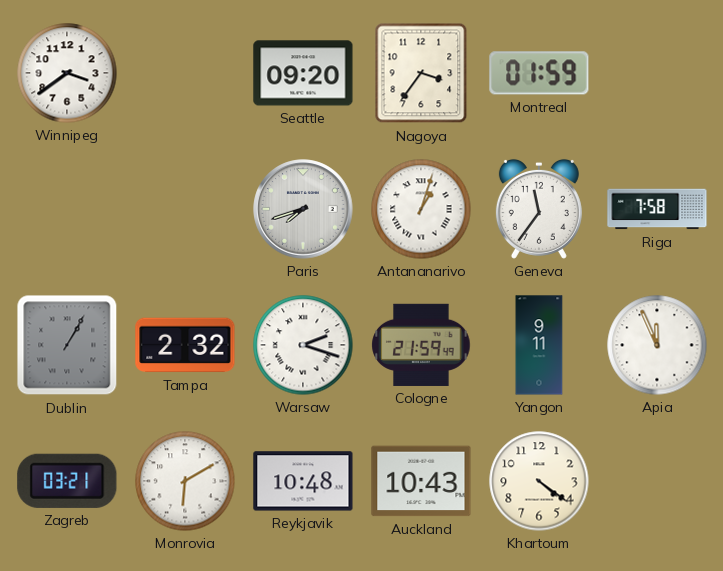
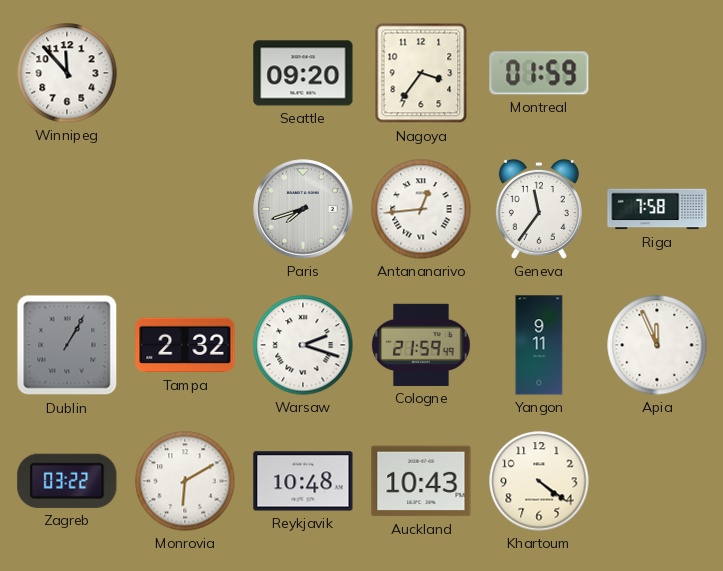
Winnipeg: 3:39 -> 11:53 (67, 73)
Antananarivo: 1:03 -> 12:44 (421, 209)
Zagreb: 03:21 -> 03:22 (67, 481)
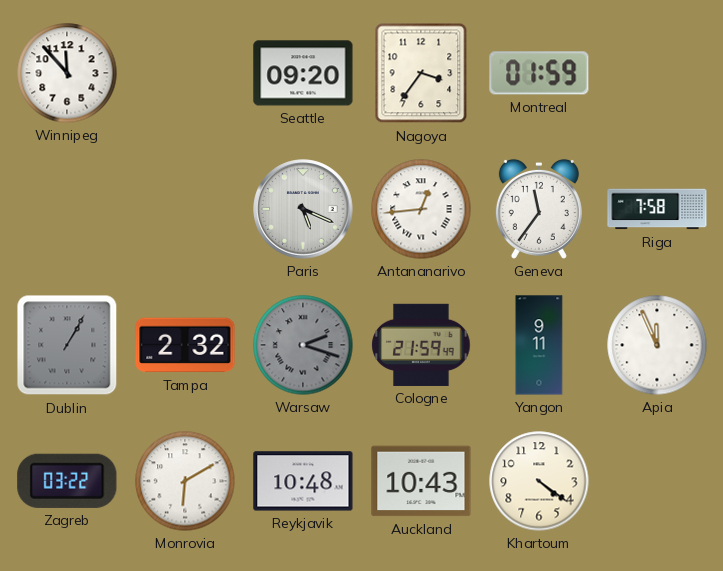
Paris: 7:42 -> 5:19 (303, 209)
Warsaw dial: white -> grey (303, 345)
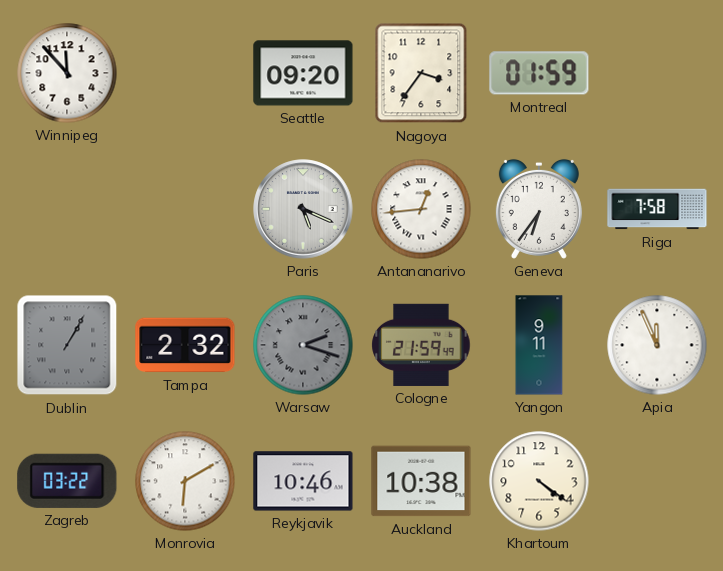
Geneva: 11:36 -> 6:36 (539, 209)
Reykjavik: 10:48 -> 10:46 (303, 481)
Auckland: 10:43 -> 10:38 (421, 481)
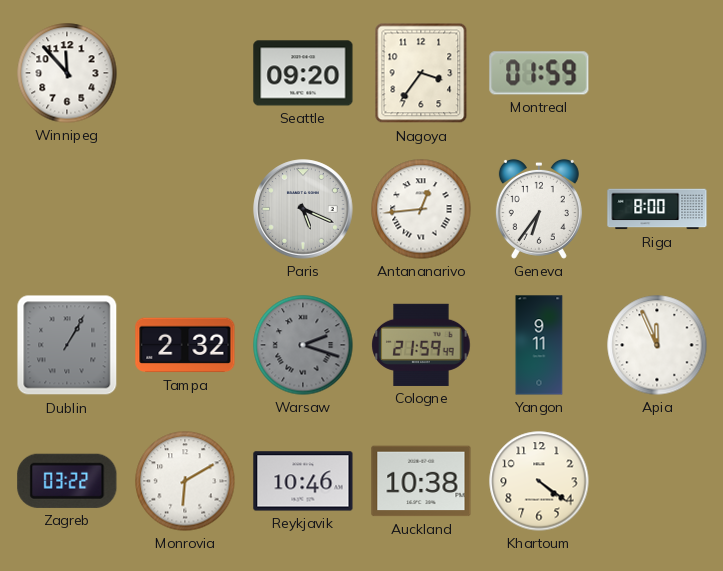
Riga: 7:58 -> 8:00 (657, 209)
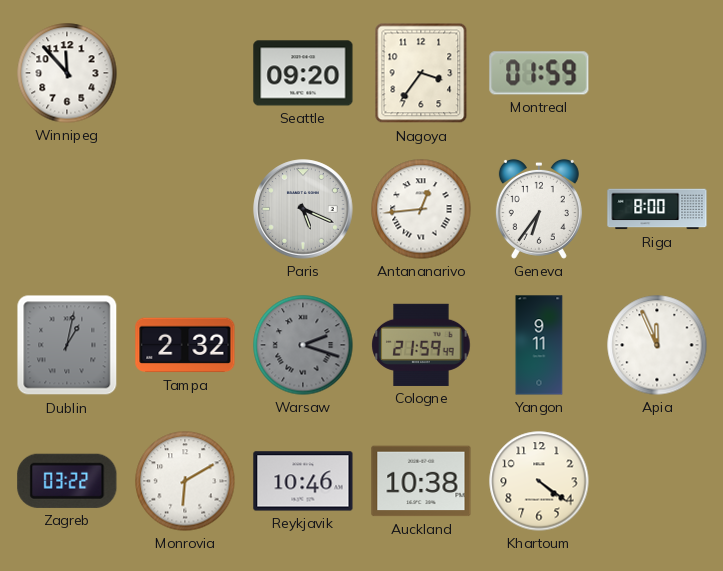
Dublin: 1:05 -> 1:02 (67, 345)
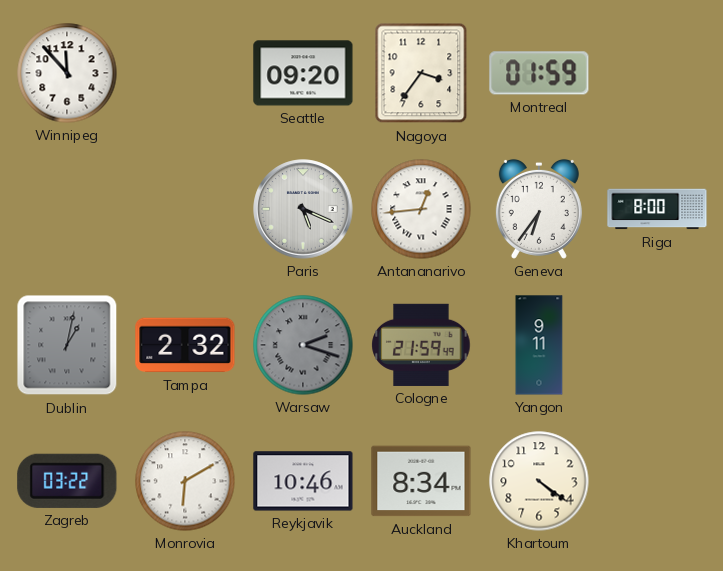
Apia: 11:56 -> none (657, 345)
Auckland: 10:38 -> 8:34 (421, 481)
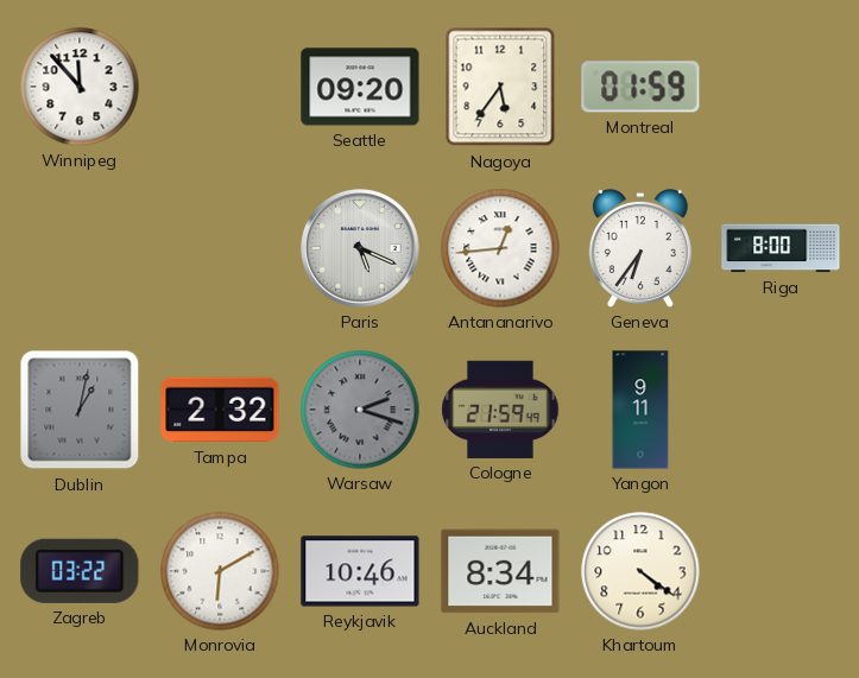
Nagoya: 3:36 -> 5:36 (500, 87)
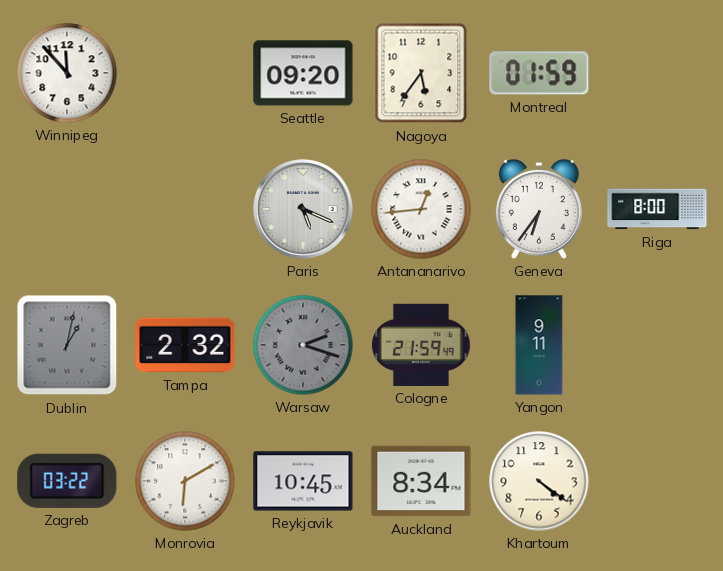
Reykjavik: 10:46 -> 10:45 (303, 481)
